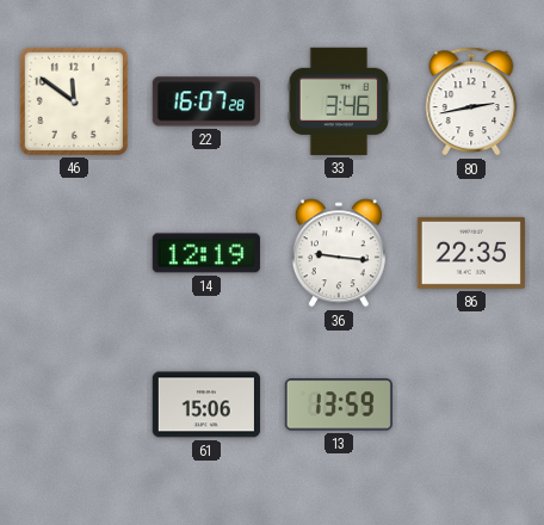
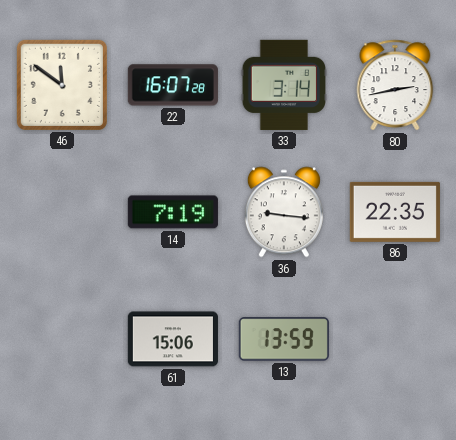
33: 3:46 -> 3:14 (283, 85)
14: 12:19 -> 7:19 (173, 212)
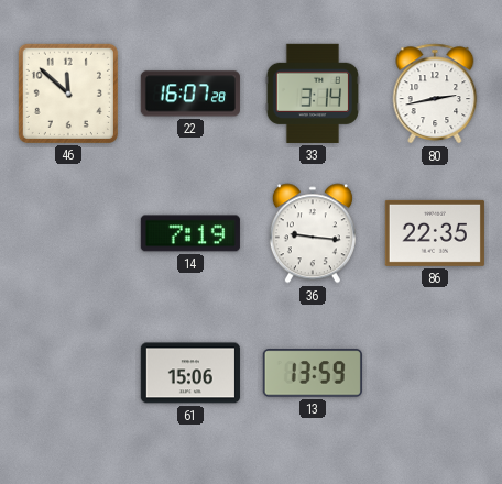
46: 11:51 -> 11:52 (68, 94)
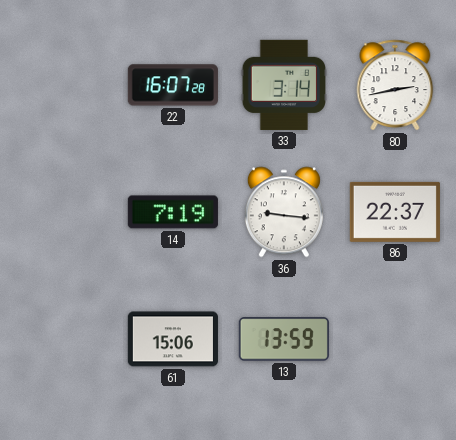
46: 11:52 -> none (68, 94)
86: 22:35 -> 22:37 (395, 212)
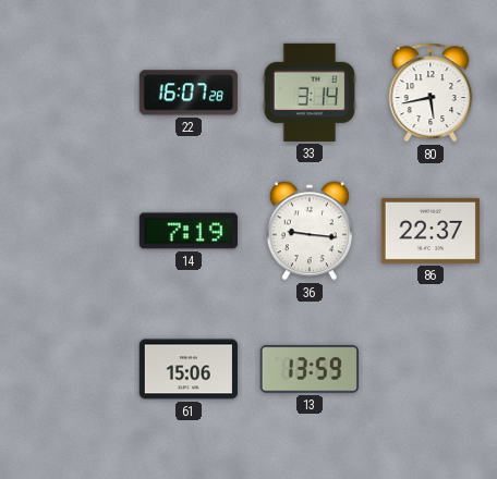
80: 2:43 -> 5:43 (431, 93)
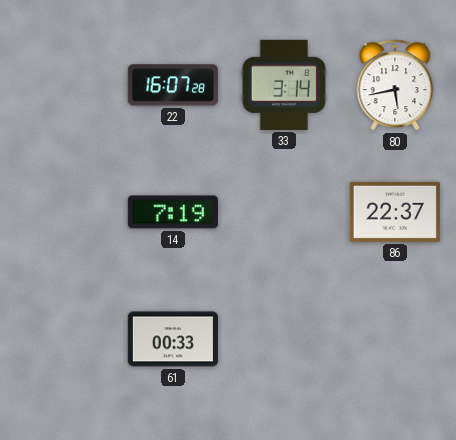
36: 9:16 -> none (310, 231)
61: 15:06 -> 00:33 (173, 339)
13: 13:59 -> none (310, 369)
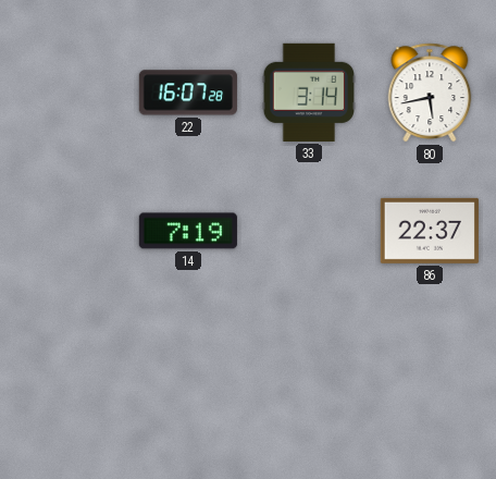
61: 00:33 -> none (173, 339)
